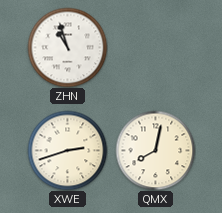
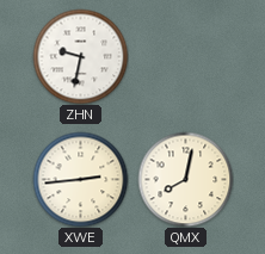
ZHN: 10:57 -> 9:32 (80, 56)
XWE: 2:42 -> 2:44 (80, 179)
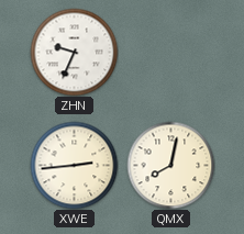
ZHN: 9:32 -> 9:34 (74, 52)
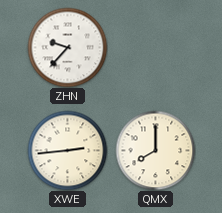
ZHN: 9:34 -> 9:37 (67, 47)
QMX: 8:02 -> 8:00 (155, 150)
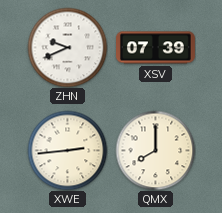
ZHN: 9:37 -> 9:41 (67, 47)
XSV: none -> 07:39 (156, 48)
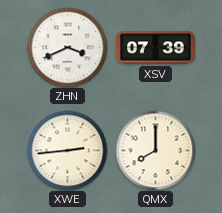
ZHN: 9:41 -> 3:41 (67, 47)
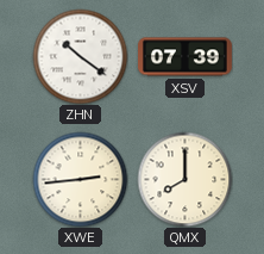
ZHN: 3:41 -> 10:21 (80, 56)
